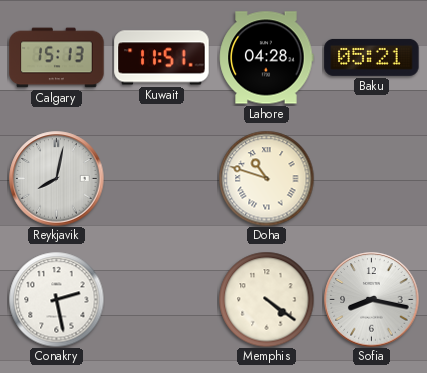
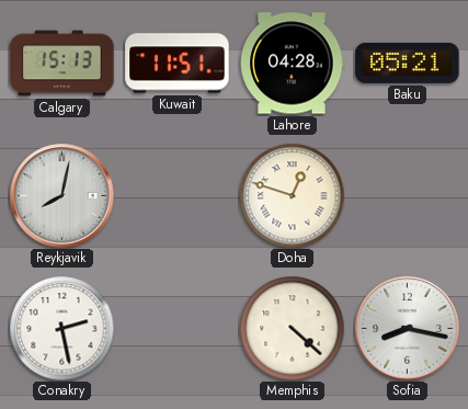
Doha: 10:48 -> 12:48 (292, 195)
Memphis: 4:21 -> 4:22 (292, 328)
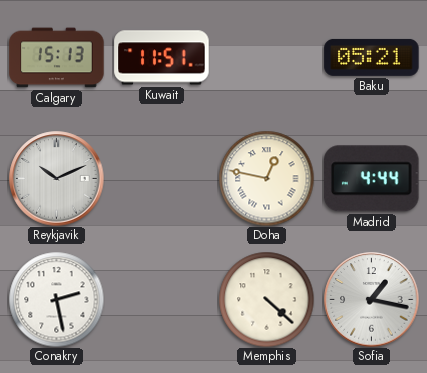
Lahore: 04:28 -> none (293, 64)
Reykjavik: 8:02 -> 10:11 (57, 179)
Doha: 12:48 -> 12:47 (266, 178)
Madrid: none -> 4:44 (372, 179)
Sofia: 8:17 -> 1:17 (372, 300)
